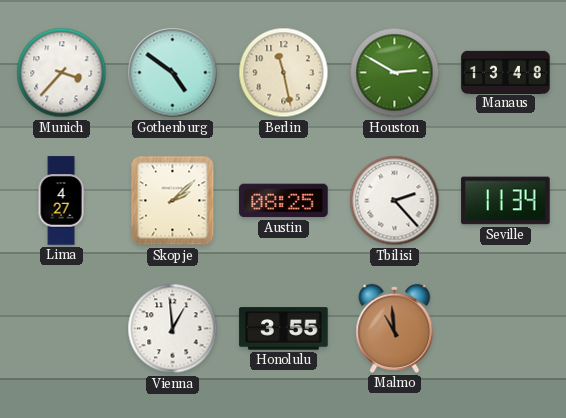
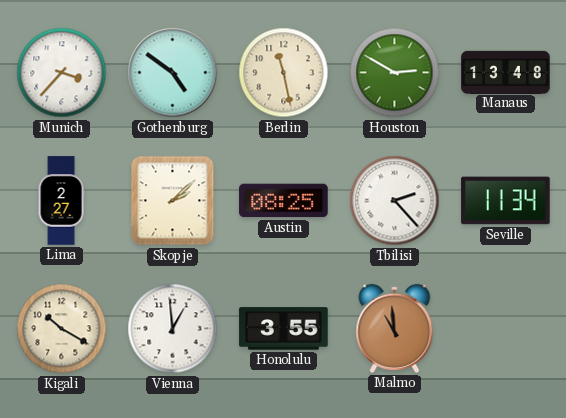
Lima: 4:27 -> 2:27 (61, 201)
Kigali: none -> 10:20 (62, 329)
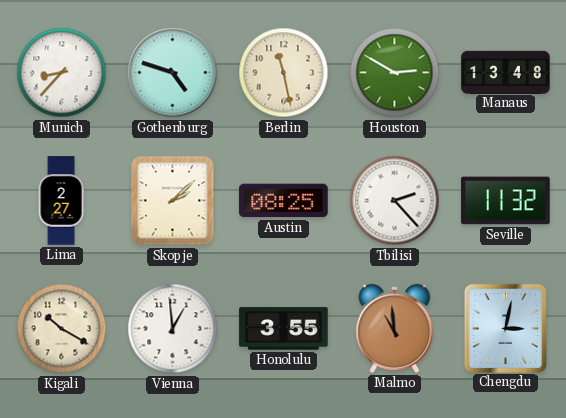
Munich: 3:37 -> 8:37 (62, 73)
Gothenburg: 4:51 -> 4:48 (173, 73)
Seville: 11:34 -> 11:32 (506, 201)
Chengdu: none -> 3:02 (505, 328)
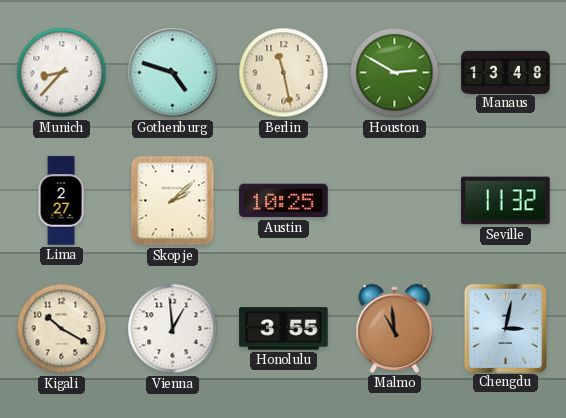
Austin: 08:25 -> 10:25 (284, 201)
Tbilisi: 2:23 -> none (395, 201)
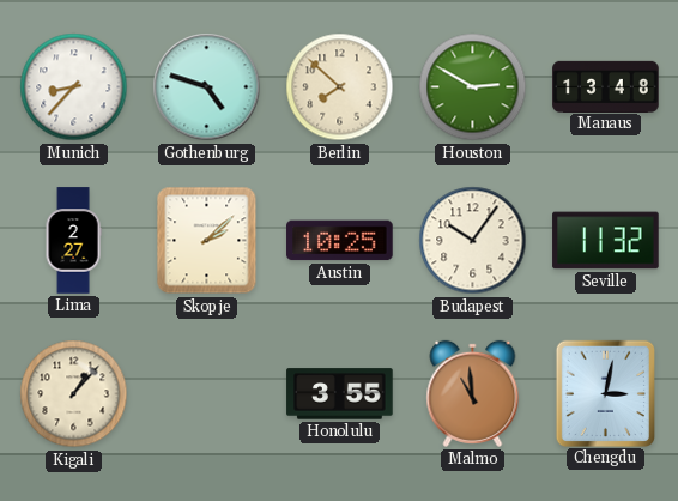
Berlin: 11:28 -> 7:52 (340, 87)
Budapest: none -> 10:06 (473, 241)
Kigali: 10:20 -> 1:07 (74, 394)
Vienna: 12:59 -> none (173, 329)
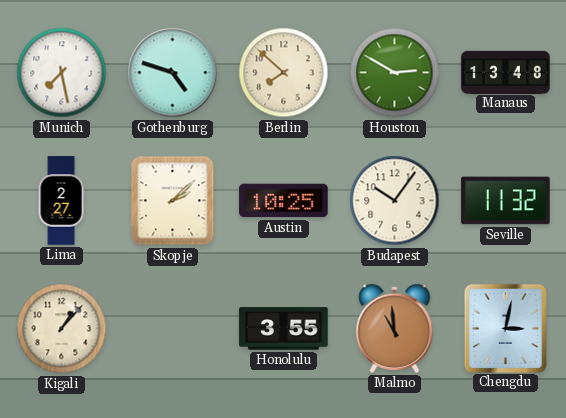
Munich: 8:37 -> 7:28 (62, 73)
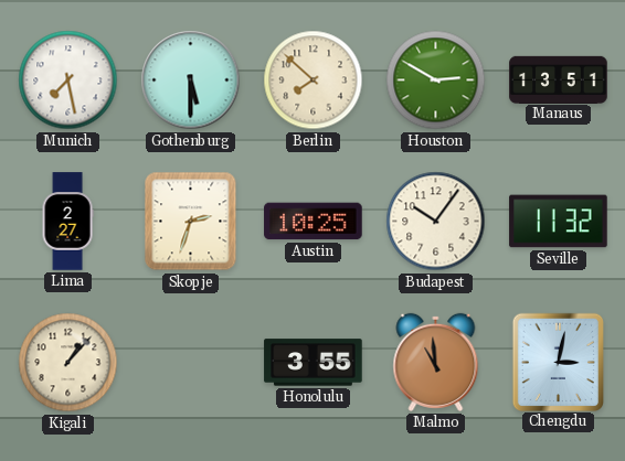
Gothenburg: 4:48 -> 5:30 (191, 81)
Manaus: 13:48 -> 13:51 (559, 79)
Skopje: 2:08 -> 2:33 (191, 222)
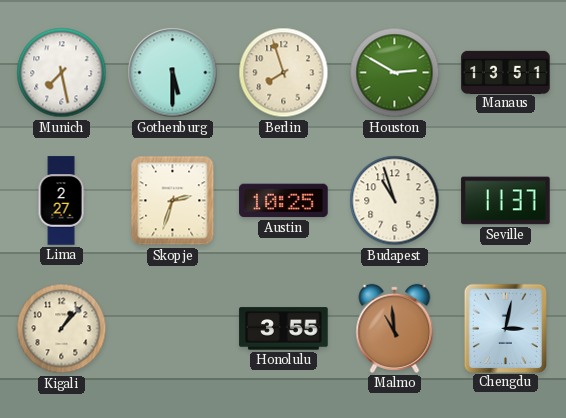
Berlin: 7:52 -> 7:57 (284, 73)
Budapest: 10:06 -> 10:57 (395, 201)
Seville: 11:32 -> 11:37 (506, 201)
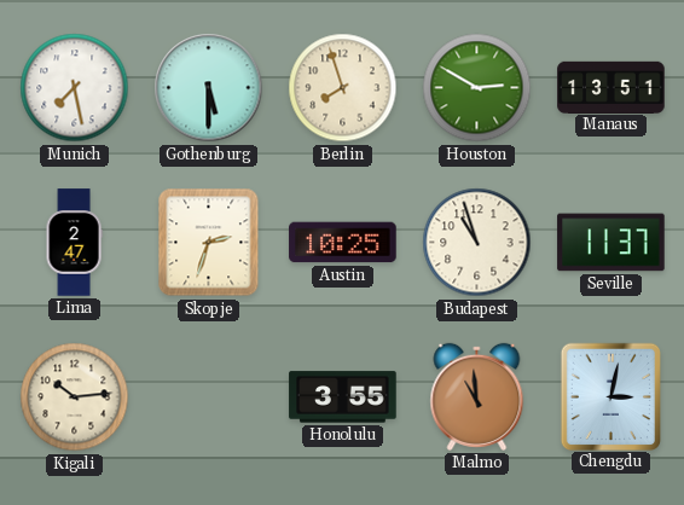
Lima: 2:27 -> 2:47 (74, 243)
Kigali: 1:07 -> 10:14 (75, 397)
